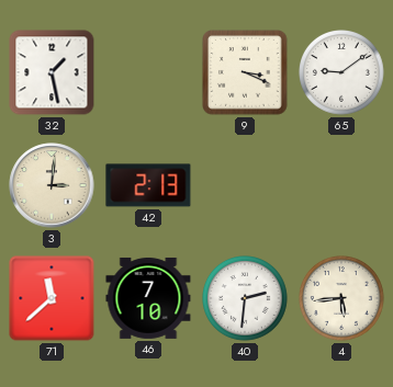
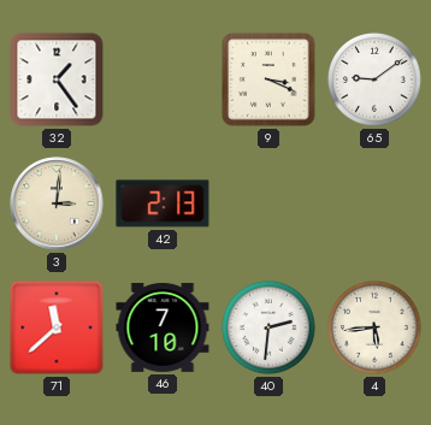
32: 1:28 -> 1:24 (57, 79)
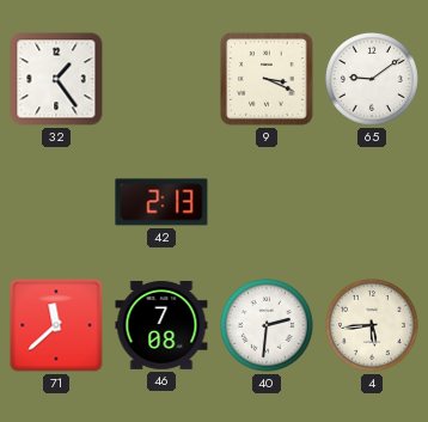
3: 3:01 -> none (57, 203)
46: 7:10 -> 7:08 (161, 325)
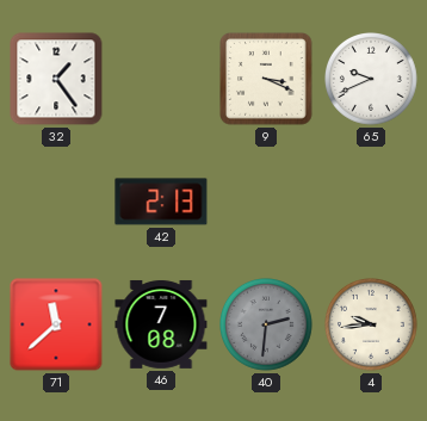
65: 9:09 -> 9:41 (372, 80)
40 dial: white -> grey (267, 326)
4: 5:44 -> 9:44 (372, 326)
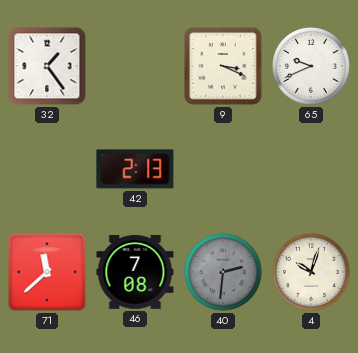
4: 9:44 -> 10:03 (312, 273)
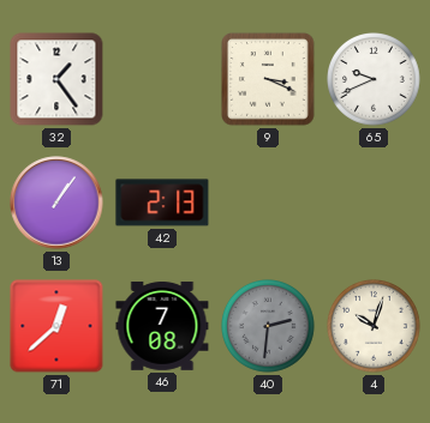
13: none -> 1:06 (56, 203)
71: 11:38 -> 12:38 (56, 326)
